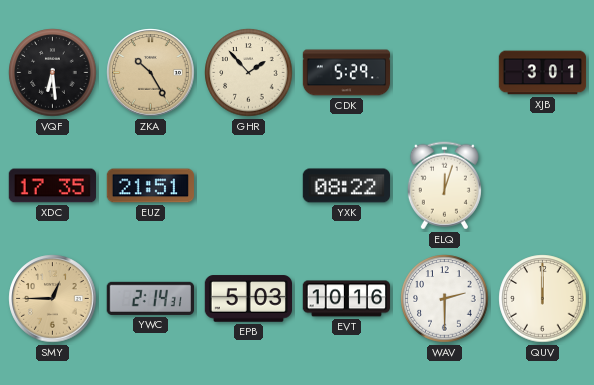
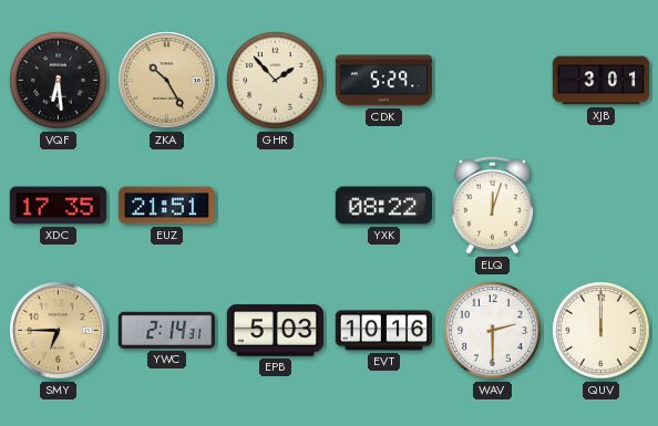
SMY: 12:45 -> 6:45 (59, 331)
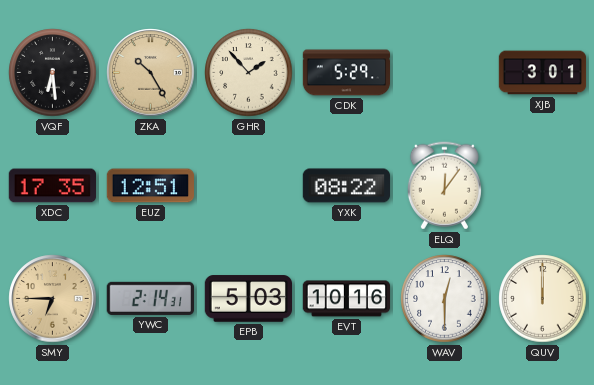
EUZ: 21:51 -> 12:51 (151, 186)
ELQ: 12:03 -> 12:06 (444, 186)
WAV: 2:30 -> 12:30 (445, 299)
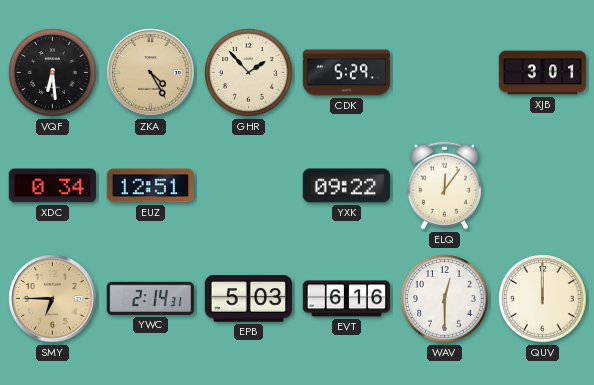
ZKA: 10:25 -> 4:25 (151, 73)
XDC: 17:35 -> 0:34 (52, 186)
YXK: 08:22 -> 09:22 (347, 186)
EVT: 10:16 -> 6:16 (347, 299)
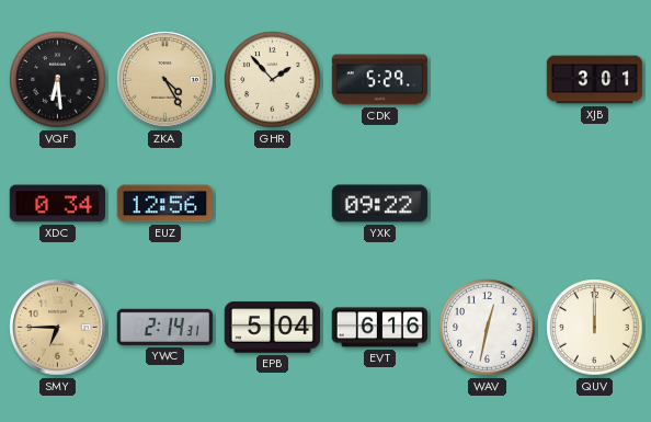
EUZ: 12:51 -> 12:56 (165, 204)
ELQ: 12:06 -> none (444, 186)
EPB: 5:03 -> 5:04 (272, 328)
WAV: 12:30 -> 12:32 (488, 328)
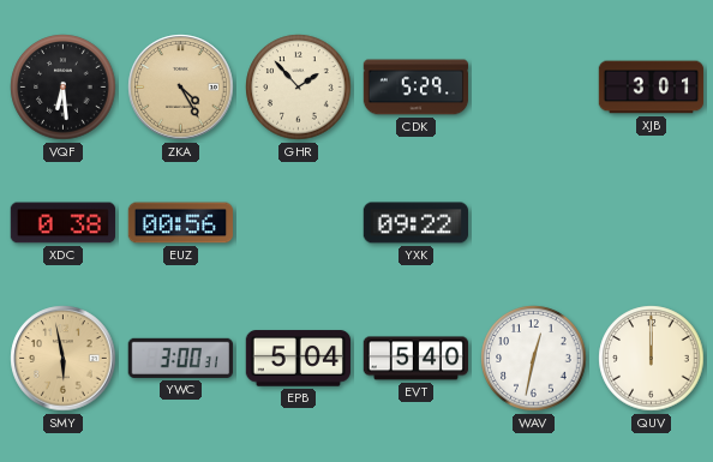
XDC: 0:34 -> 0:38 (62, 223)
EUZ: 12:56 -> 00:56 (181, 223)
SMY: 6:45 -> 5:58 (64, 359)
YWC: 2:14 -> 3:00 (180, 358)
EVT: 6:16 -> 5:40 (417, 359)
